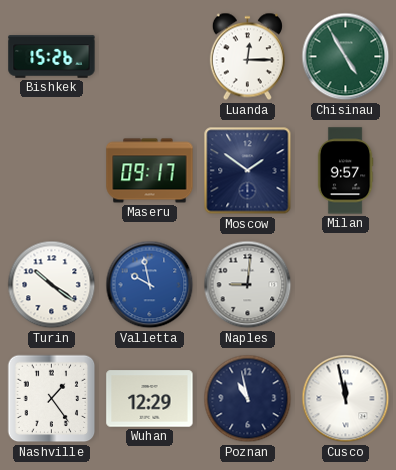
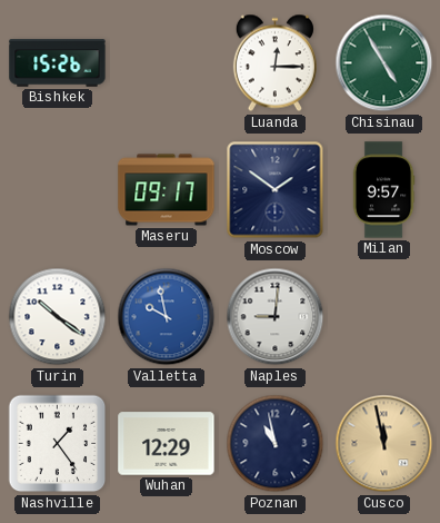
Cusco dial: white -> champagne (384, 444)
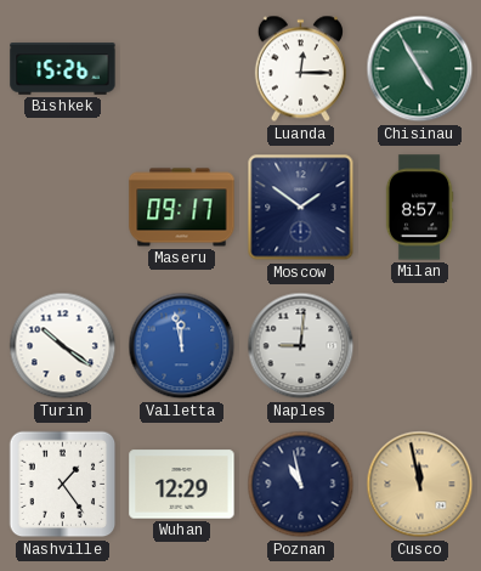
Milan: 9:57 -> 8:57 (419, 208)
Valletta: 9:58 -> 11:58 (182, 346)
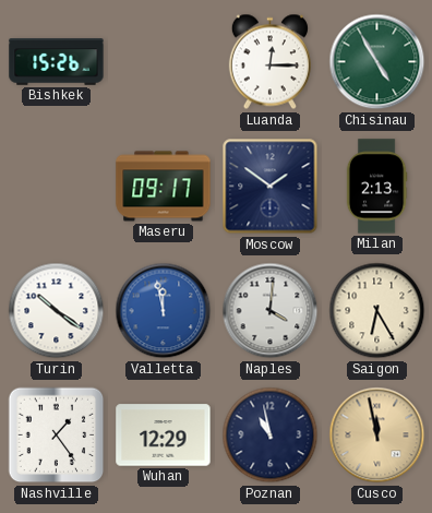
Milan: 8:57 -> 2:13 (376, 187)
Naples: 9:01 -> 4:01 (271, 311)
Saigon: none -> 6:25 (377, 311)
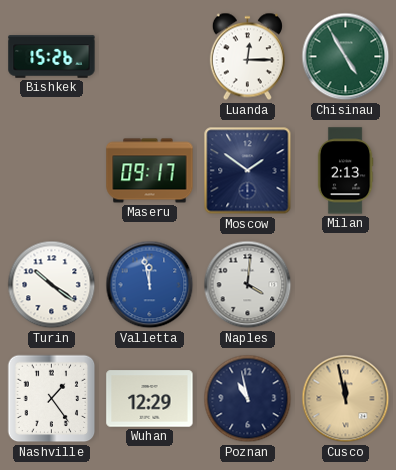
Saigon: 6:25 -> none (377, 311)
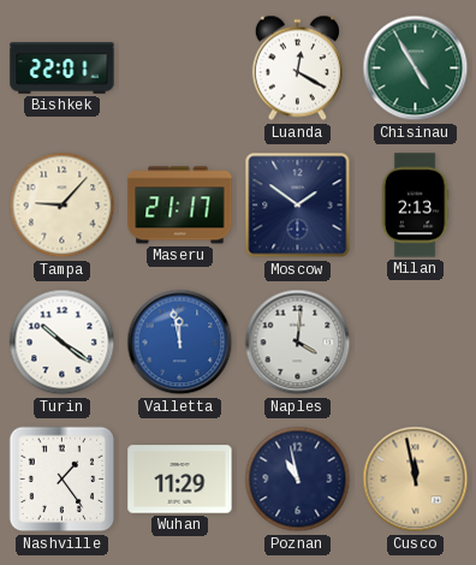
Bishkek: 15:26 -> 22:01 (63, 69)
Luanda: 12:15 -> 12:20 (297, 69)
Tampa: none -> 9:07 (63, 206)
Maseru: 09:17 -> 21:17 (180, 206)
Wuhan: 12:29 -> 11:29 (180, 480)
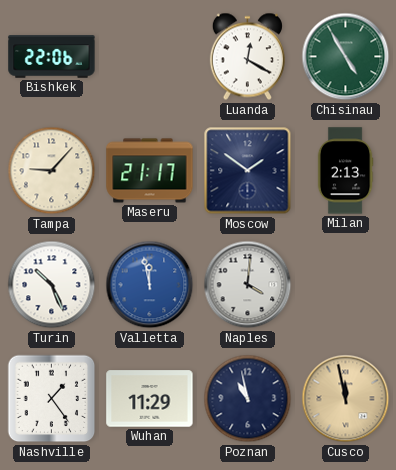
Bishkek: 22:01 -> 22:06 (52, 57)
Turin: 10:21 -> 10:26 (52, 285)
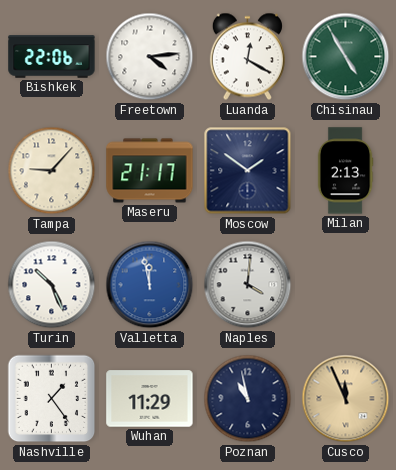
Freetown: none -> 4:14 (150, 57)
Cusco: 11:58 -> 11:56 (346, 399)
